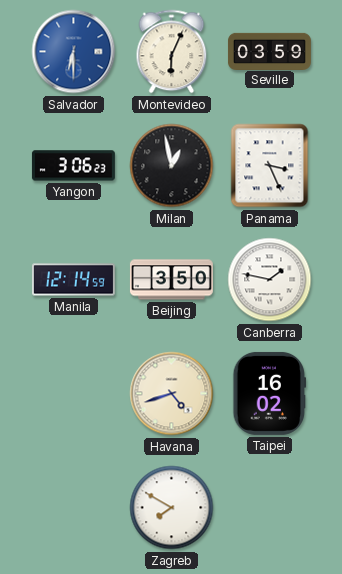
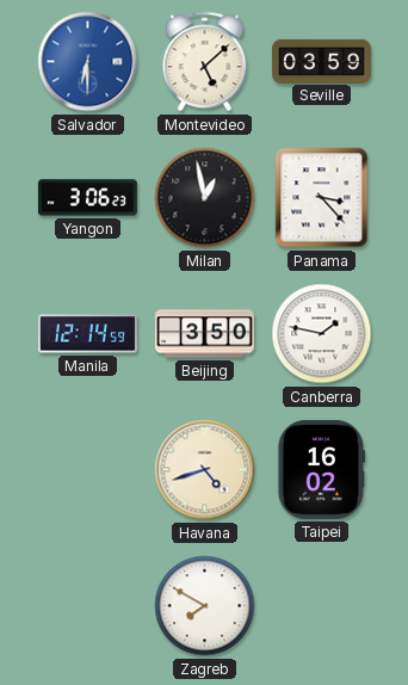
Montevideo: 6:04 -> 5:08 (205, 62)
Panama: 3:26 -> 3:23 (322, 198)
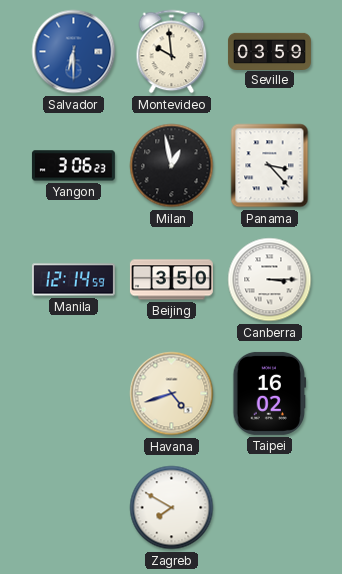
Montevideo: 5:08 -> 9:59 (172, 52)
Canberra: 1:47 -> 3:15 (270, 280)
